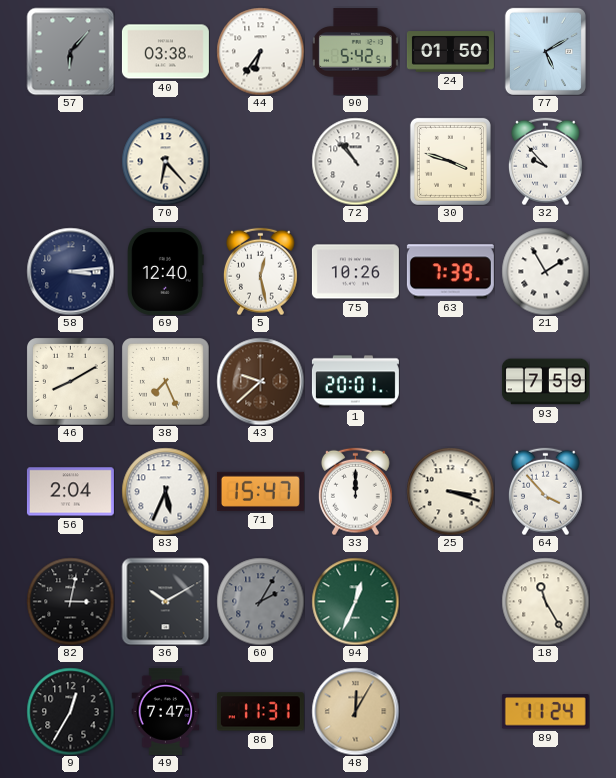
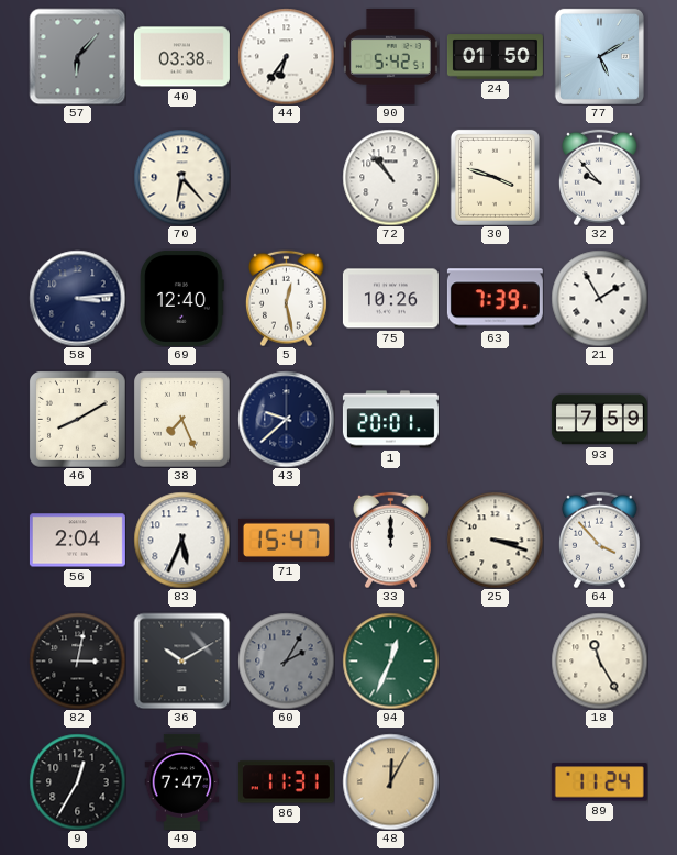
43 dial: brown -> navy (286, 419)
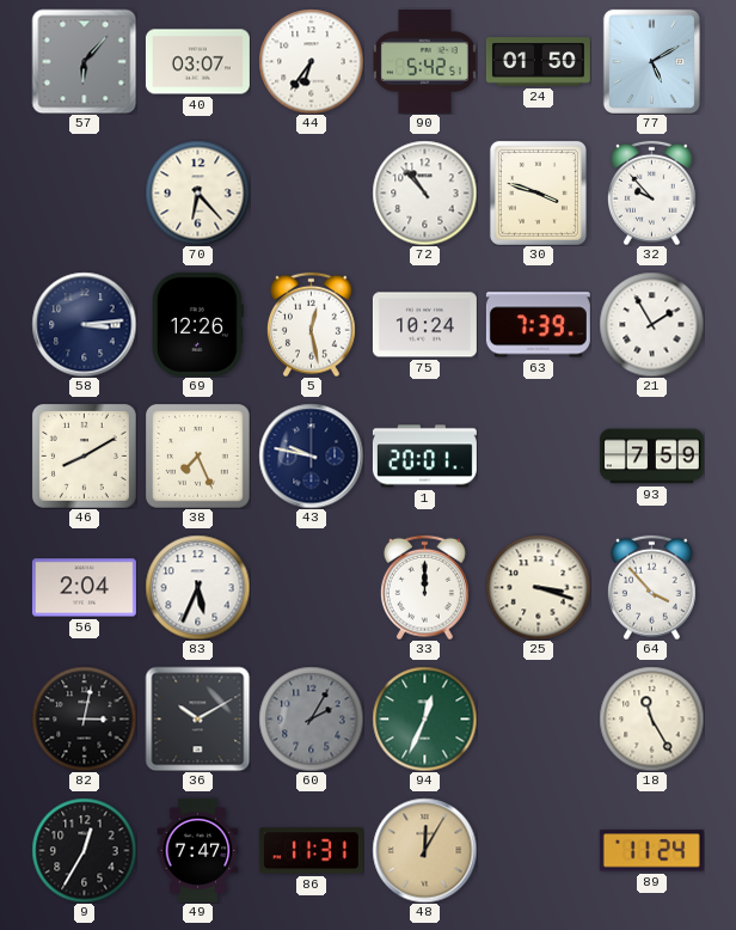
40: 03:38 -> 03:07 (197, 62)
69: 12:40 -> 12:26 (197, 324)
75: 10:26 -> 10:24 (424, 325)
43: 9:38 -> 9:47 (311, 455)
71: 15:47 -> none (286, 540)
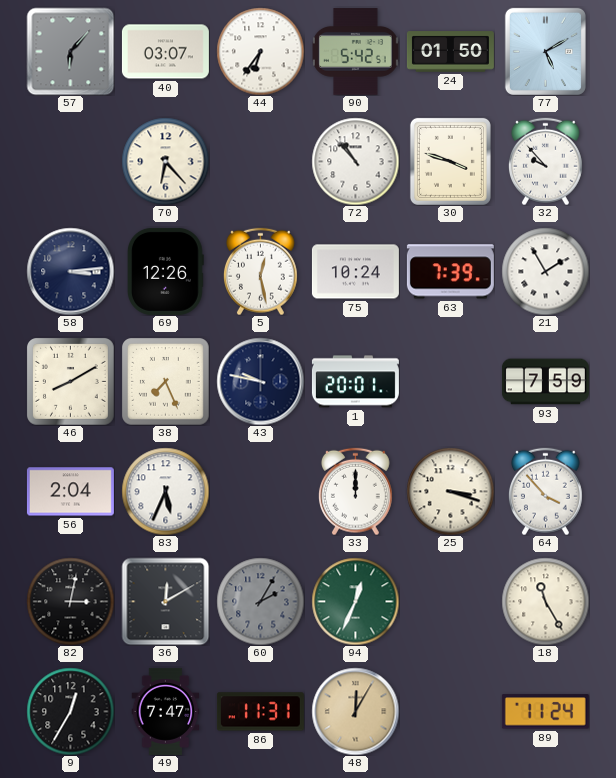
36: 10:10 -> 12:10 (165, 601)
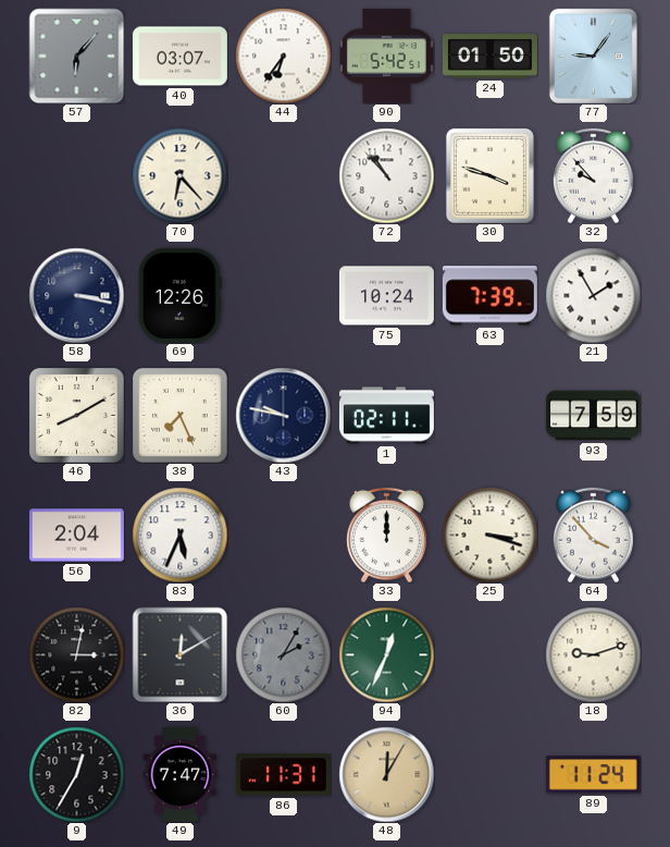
77: 5:10 -> 9:06 (593, 56)
58: 3:14 -> 3:17 (76, 295)
5: 12:28 -> none (261, 271)
1: 20:01 -> 02:11 (386, 416)
18: 11:25 -> 9:12 (593, 654)
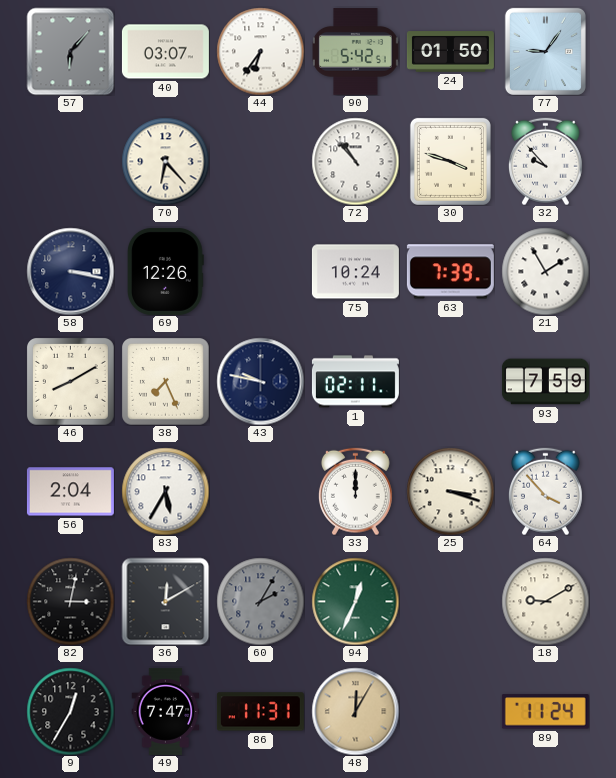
83: 5:34 -> 5:35 (165, 491)
18: 9:12 -> 9:10 (545, 601)
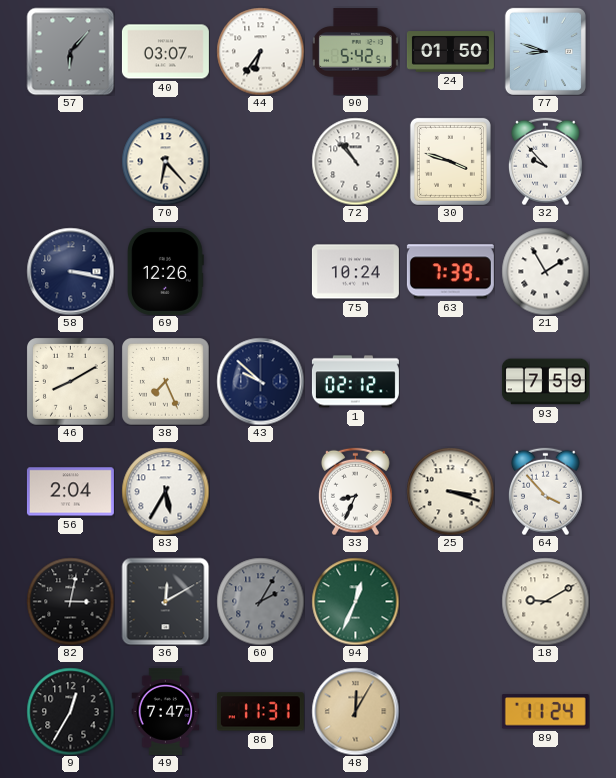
77: 9:06 -> 8:48 (545, 51)
43: 9:47 -> 9:52 (260, 381)
1: 02:11 -> 02:12 (355, 382)
33: 12:00 -> 8:34 (356, 491)
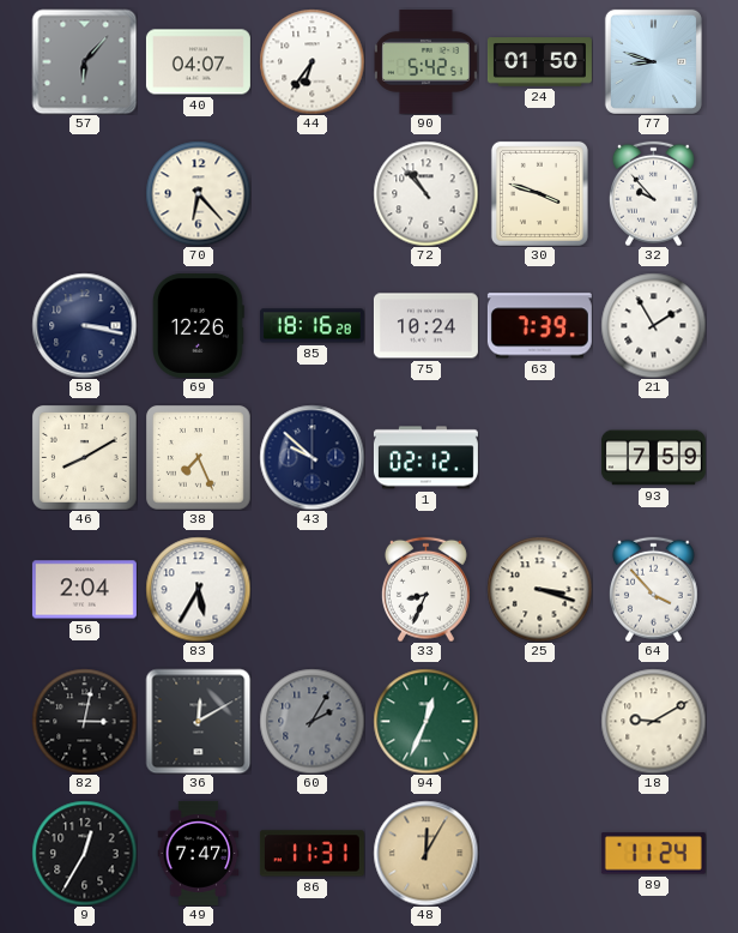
40: 03:07 -> 04:07 (198, 62)
85: none -> 18:16 (311, 326)
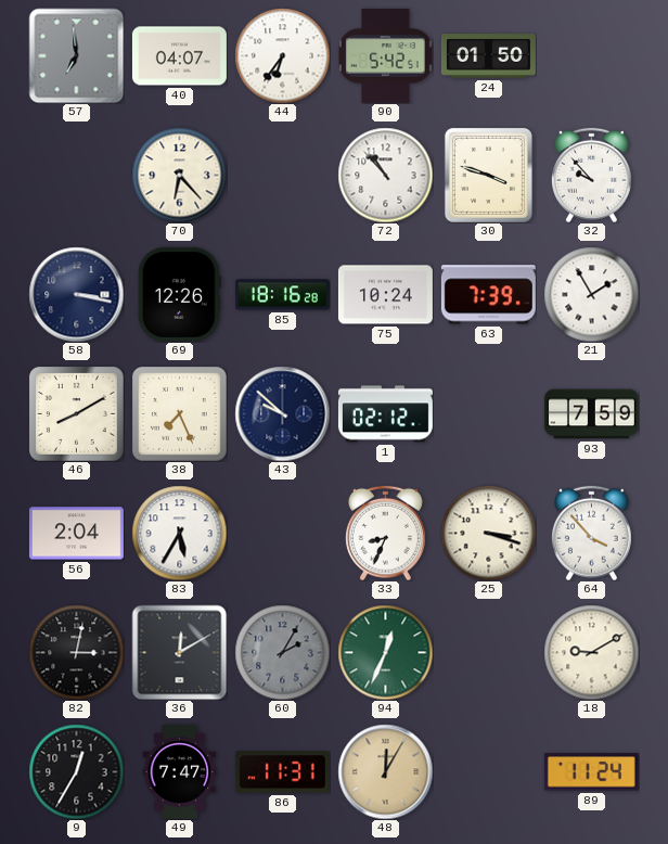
57: 6:07 -> 6:59 (76, 55)
77: 8:48 -> none (653, 61)
